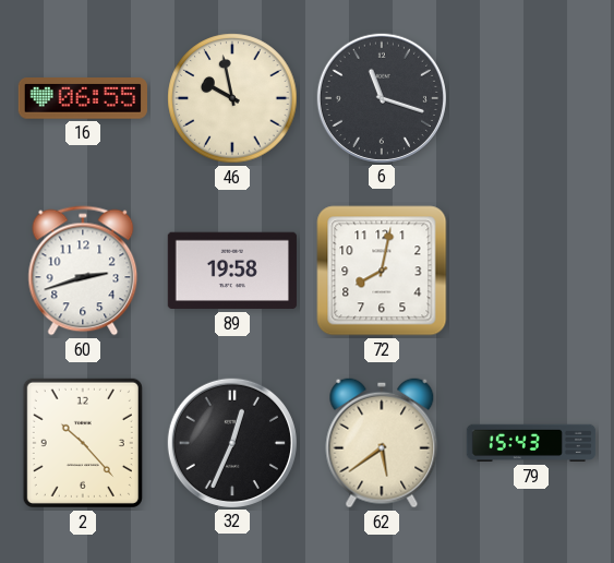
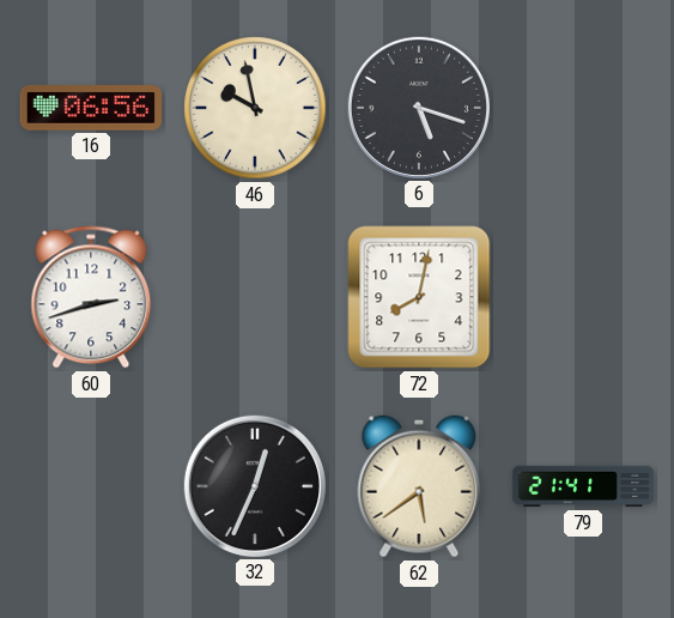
16: 06:55 -> 06:56 (91, 108)
6: 11:18 -> 5:18 (419, 108)
89: 19:58 -> none (232, 271)
2: 10:23 -> none (83, 443)
79: 15:43 -> 21:41 (583, 486)
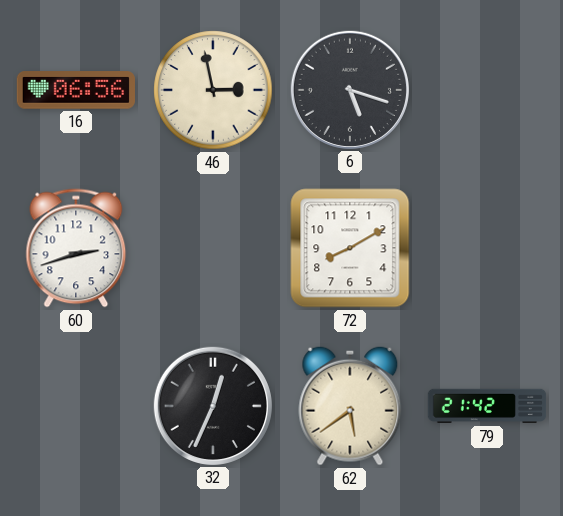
46: 9:58 -> 2:58 (213, 90)
72: 8:02 -> 8:10 (350, 248)
79: 21:41 -> 21:42 (487, 406)
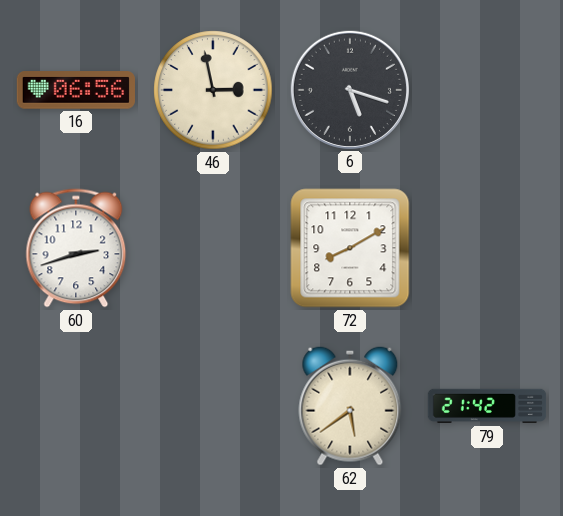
32: 12:34 -> none (213, 406)
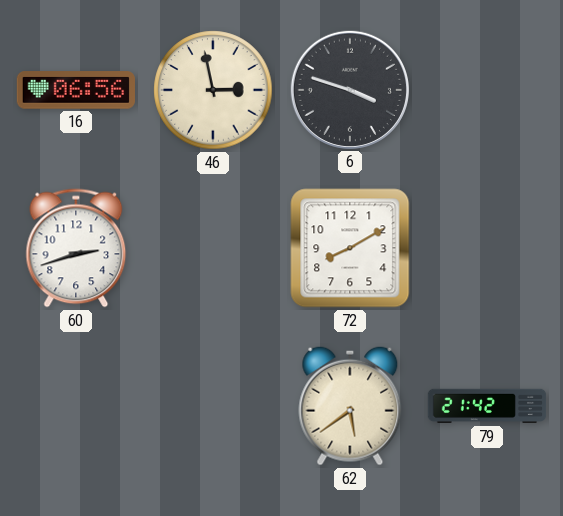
6: 5:18 -> 3:48 (350, 90)
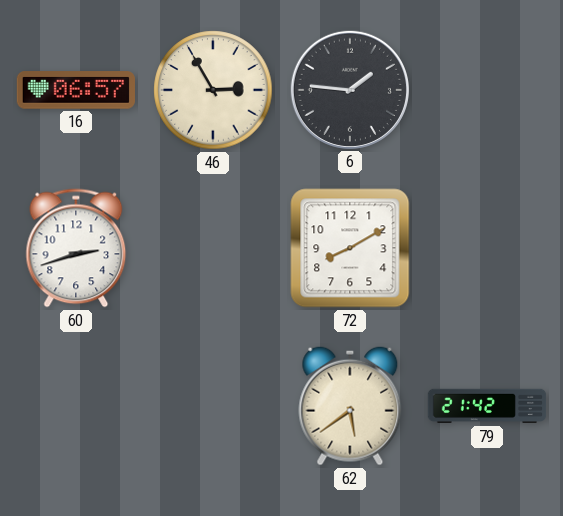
16: 06:56 -> 06:57 (76, 90)
46: 2:58 -> 2:55 (213, 90)
6: 3:48 -> 1:46 (350, 90)
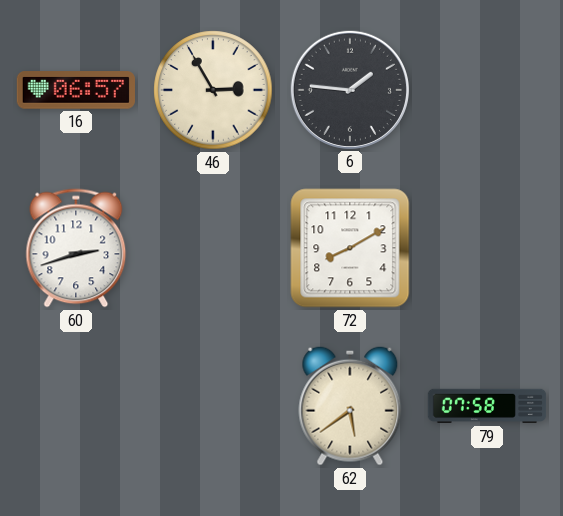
79: 21:42 -> 07:58 (487, 406)
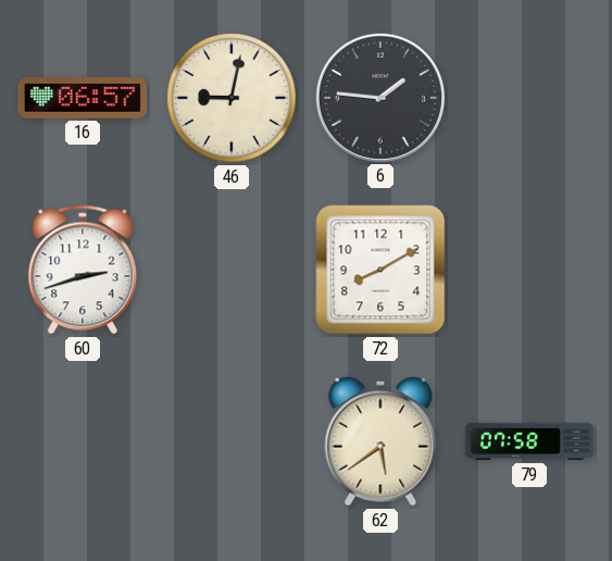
46: 2:55 -> 9:02 (232, 98)
